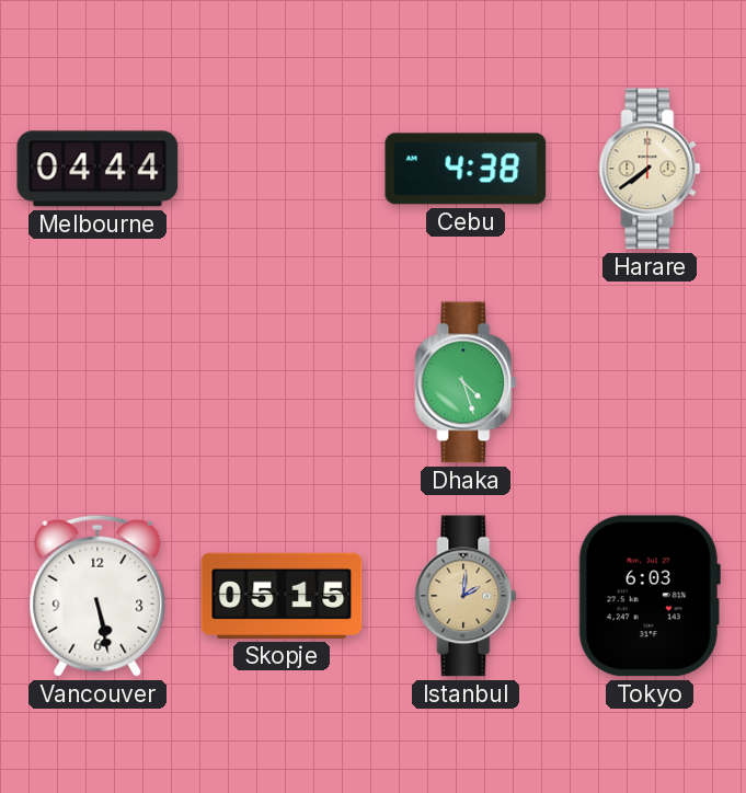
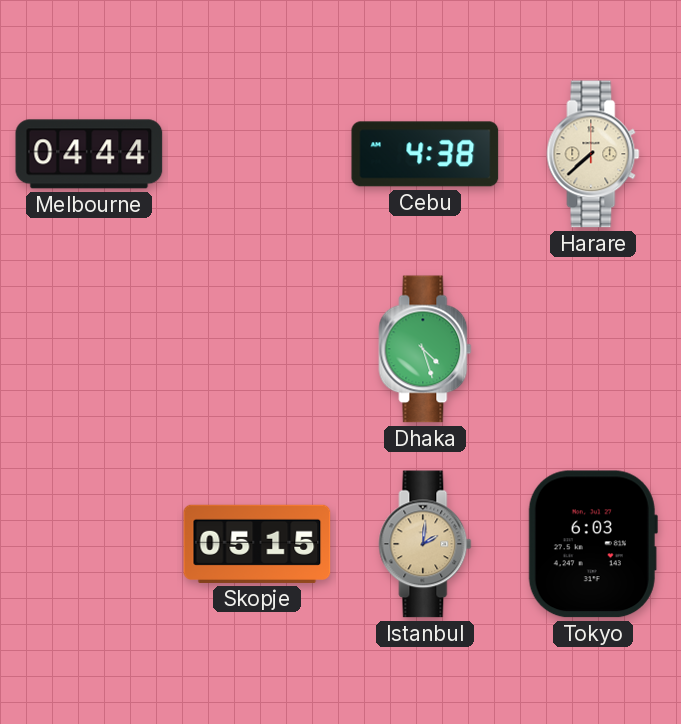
Harare: 7:39 -> 7:38 (593, 154)
Vancouver: 5:28 -> none (97, 596)
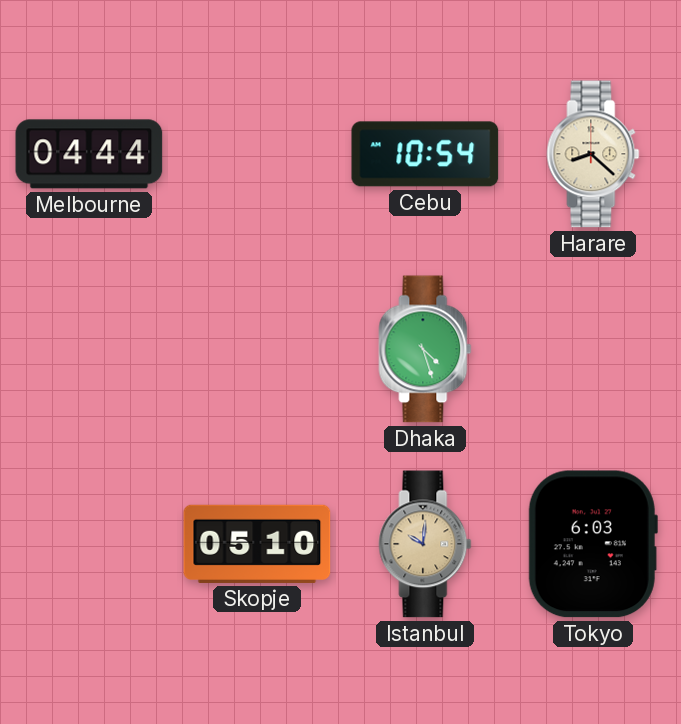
Cebu: 4:38 -> 10:54 (425, 154)
Harare: 7:38 -> 8:22 (593, 154)
Skopje: 05:15 -> 05:10 (257, 544)
Istanbul: 2:01 -> 10:01 (425, 544)
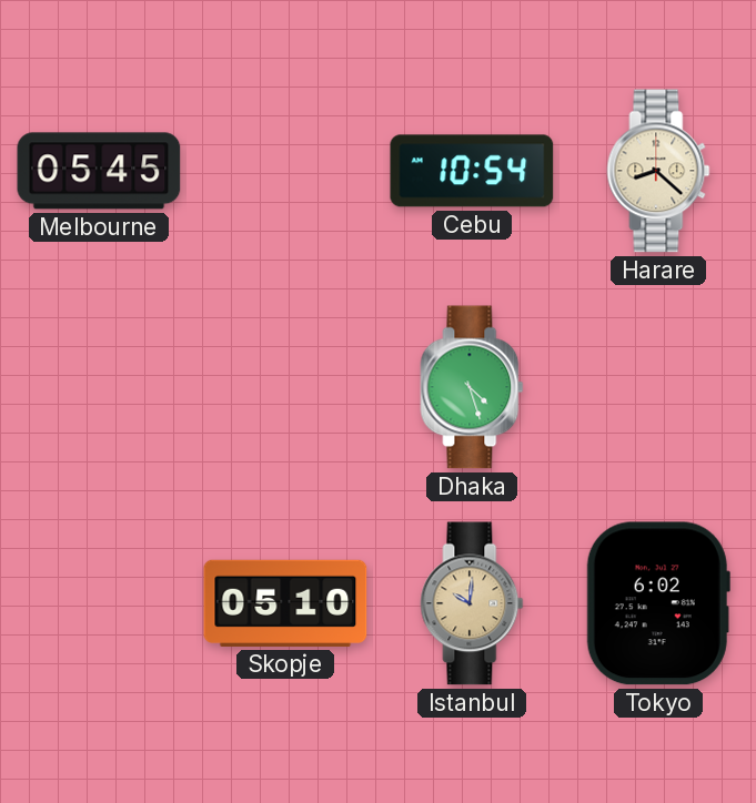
Melbourne: 04:44 -> 05:45 (99, 171)
Tokyo: 6:03 -> 6:02 (658, 603)
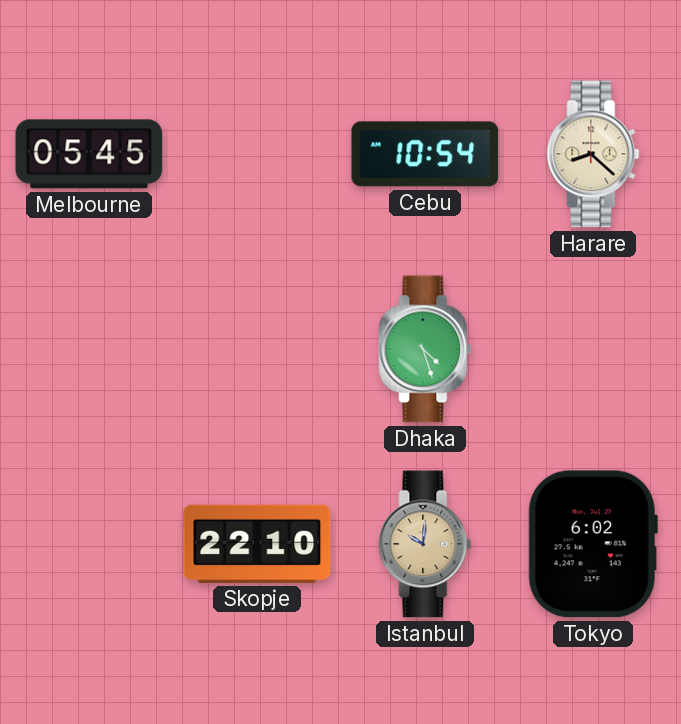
Skopje: 05:10 -> 22:10 (257, 544)
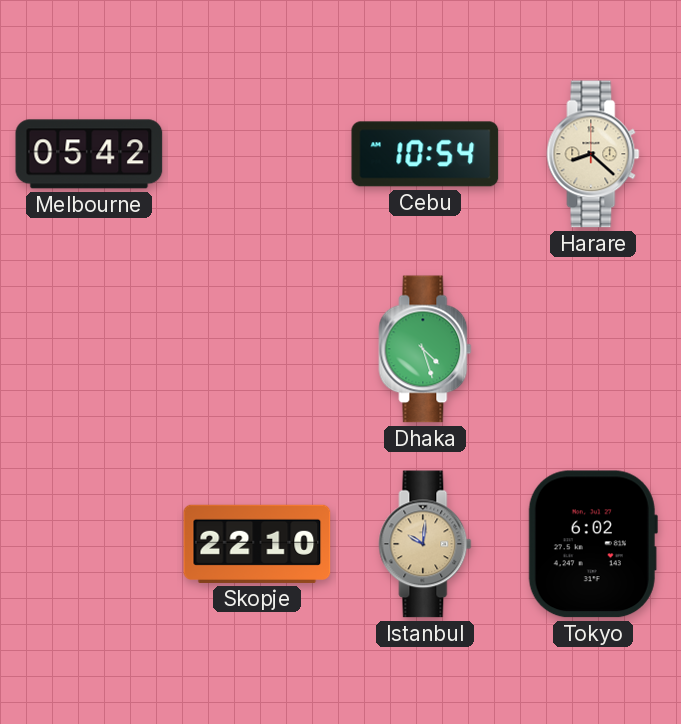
Melbourne: 05:45 -> 05:42 (89, 154)
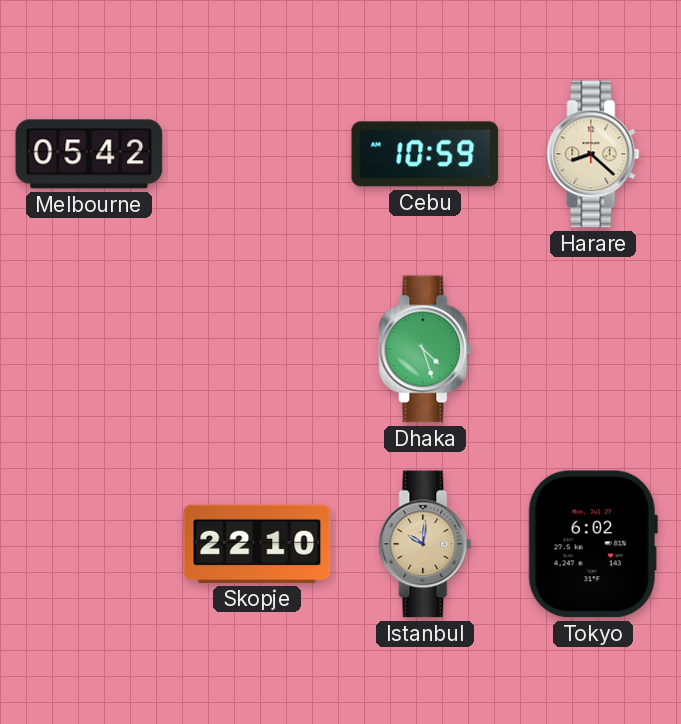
Cebu: 10:54 -> 10:59 (425, 154)
